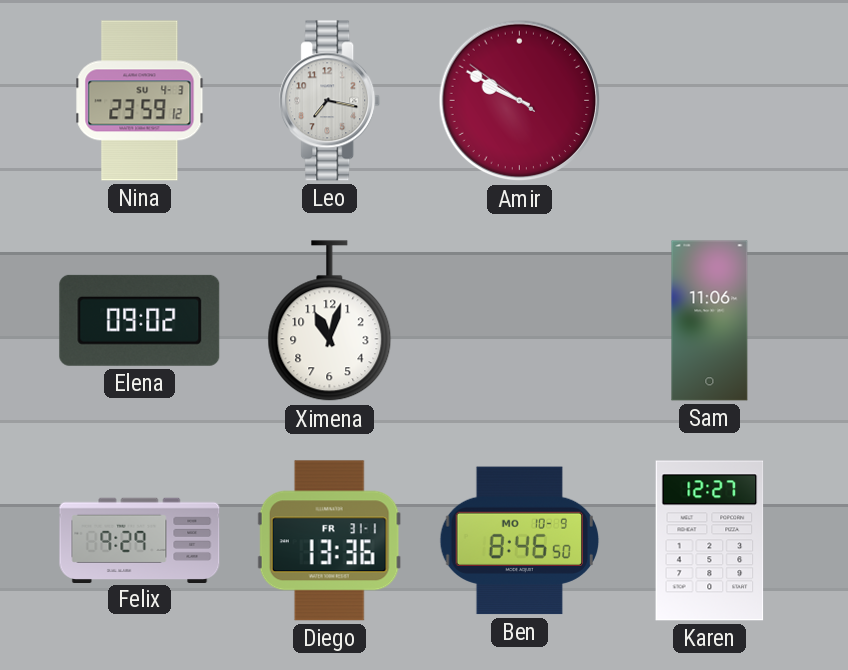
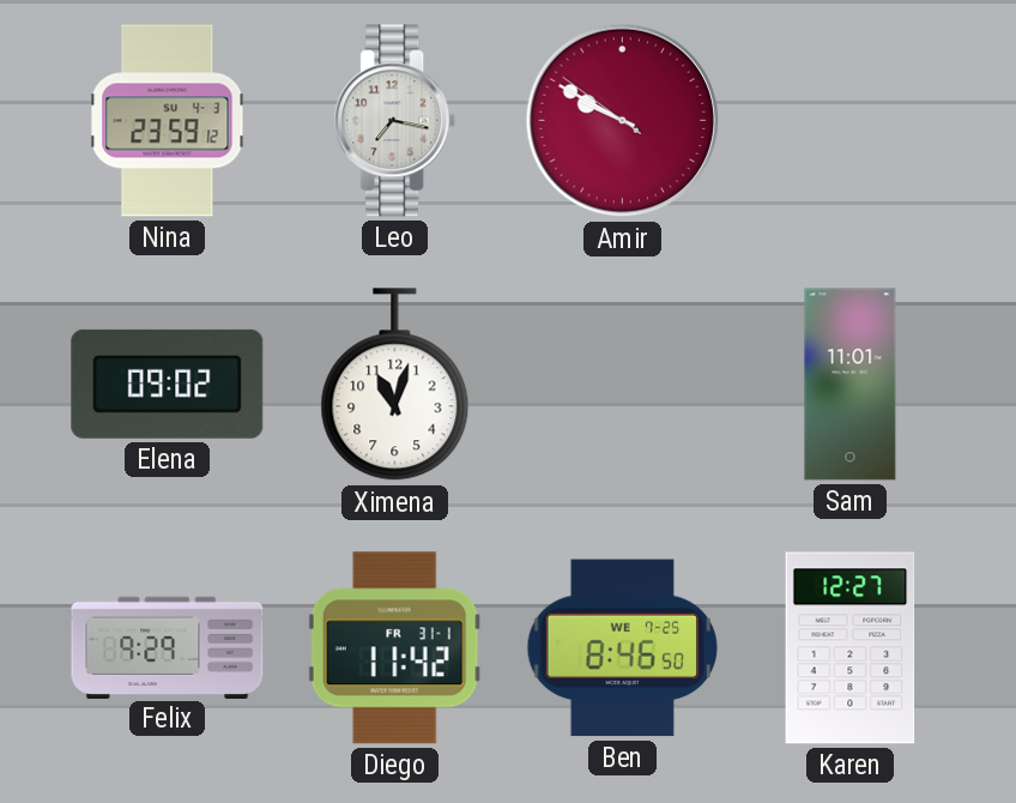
Sam: 11:06 -> 11:01 (851, 385)
Diego: 13:36 -> 11:42 (394, 648)
Ben date: MO 10-9 -> WE 7-25 (623, 648)
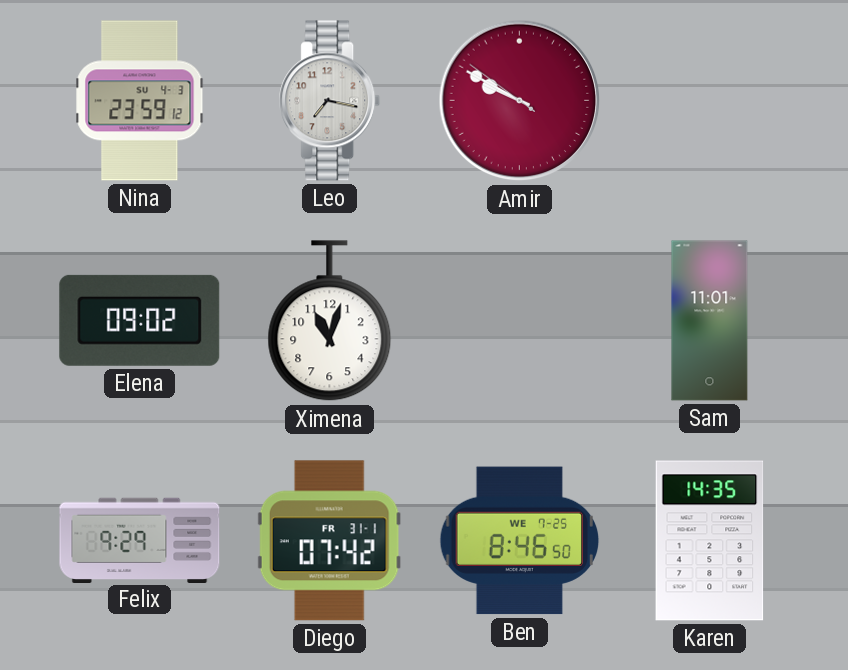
Diego: 11:42 -> 07:42 (329, 541)
Karen: 12:27 -> 14:35 (710, 541)
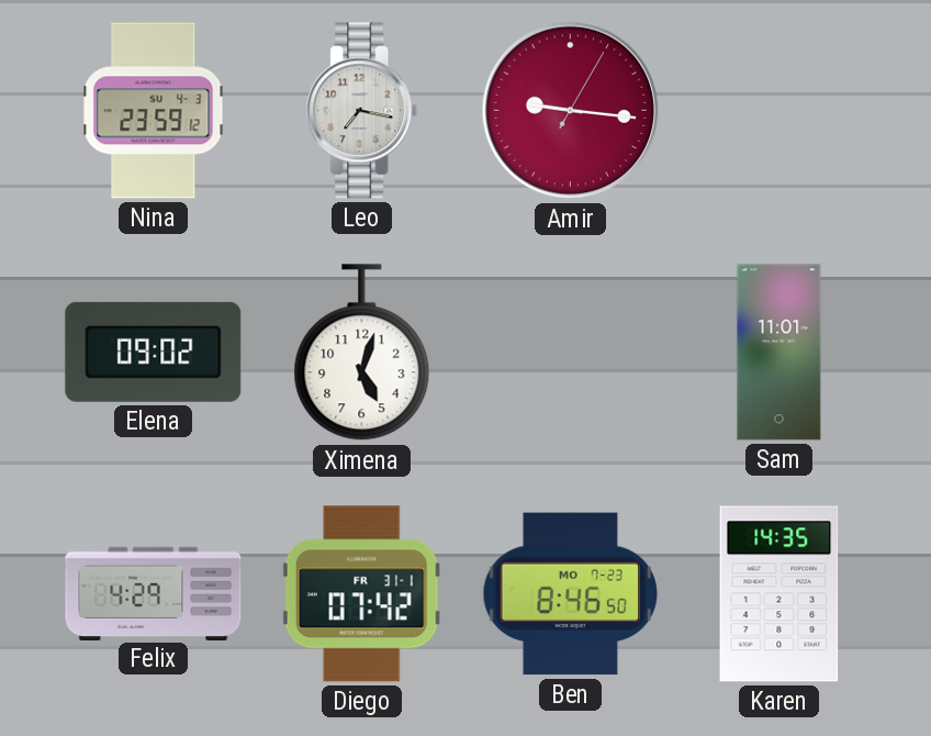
Amir: 9:49 -> 9:16 (571, 111)
Ximena: 11:03 -> 5:03 (362, 353)
Felix: 9:29 -> 4:29 (154, 593)
Ben date: WE 7-25 -> MO 7-23 (571, 594)
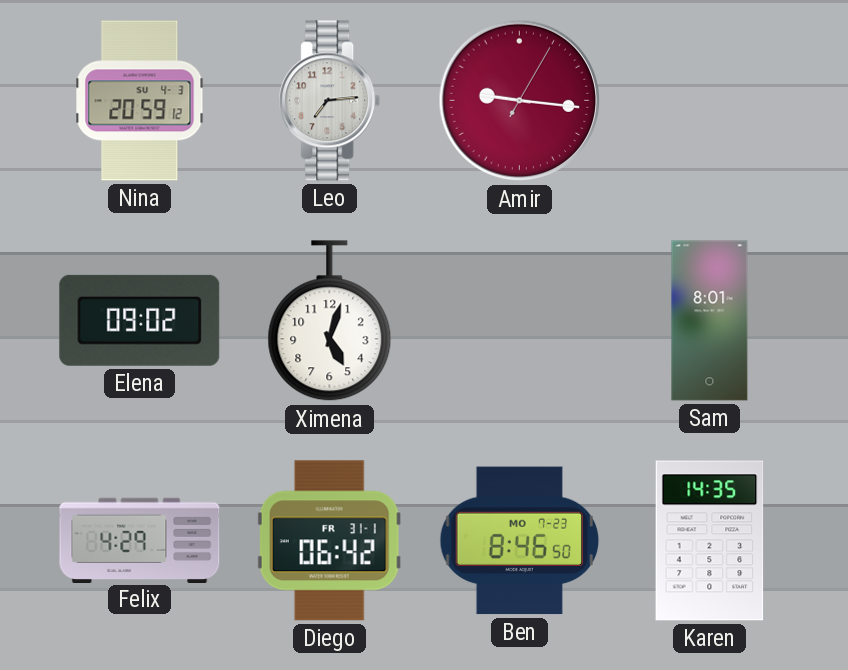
Nina: 23:59 -> 20:59 (140, 101)
Leo: 7:17 -> 7:14 (330, 101)
Sam: 11:01 -> 8:01 (710, 321)
Diego: 07:42 -> 06:42 (329, 541)
